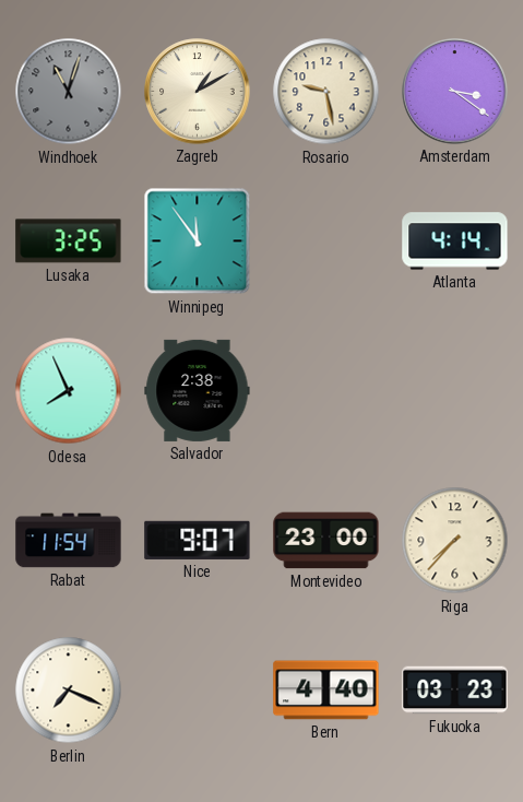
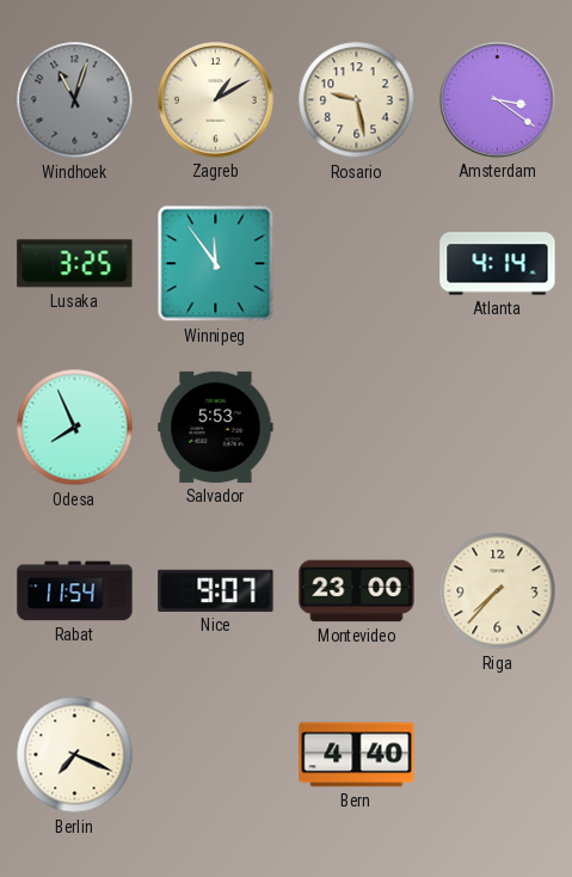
Salvador: 2:38 -> 5:53 (216, 427)
Fukuoka: 03:23 -> none (455, 691)
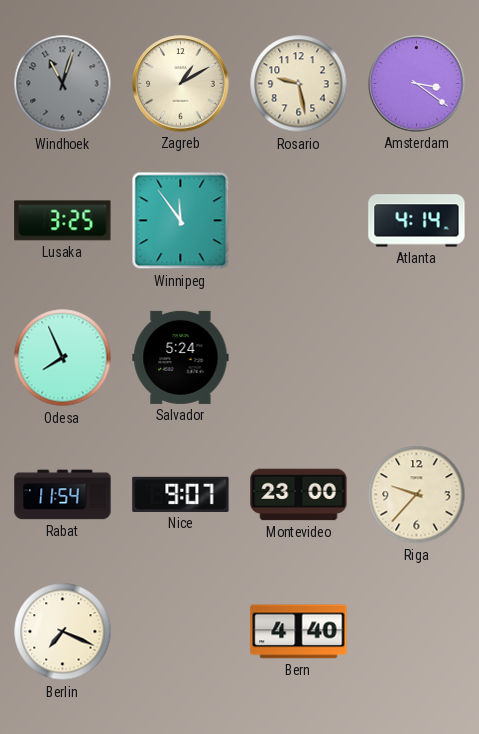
Salvador: 5:53 -> 5:24 (181, 357)
Riga: 7:37 -> 9:37 (417, 495)
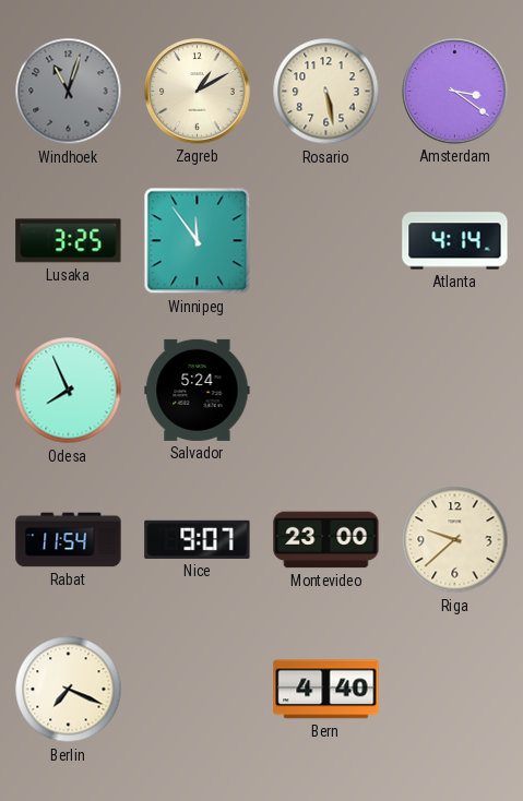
Rosario: 9:28 -> 5:28 (326, 92)
Riga: 9:37 -> 9:38 (455, 540)
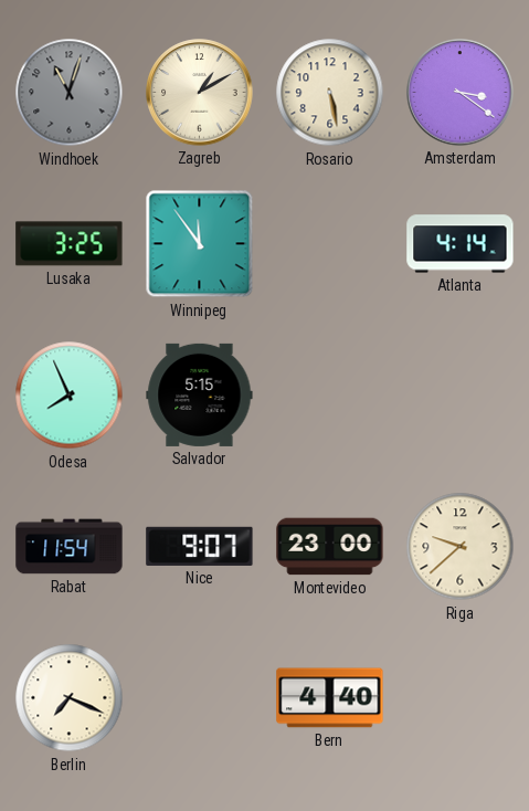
Salvador: 5:24 -> 5:15 (200, 394)
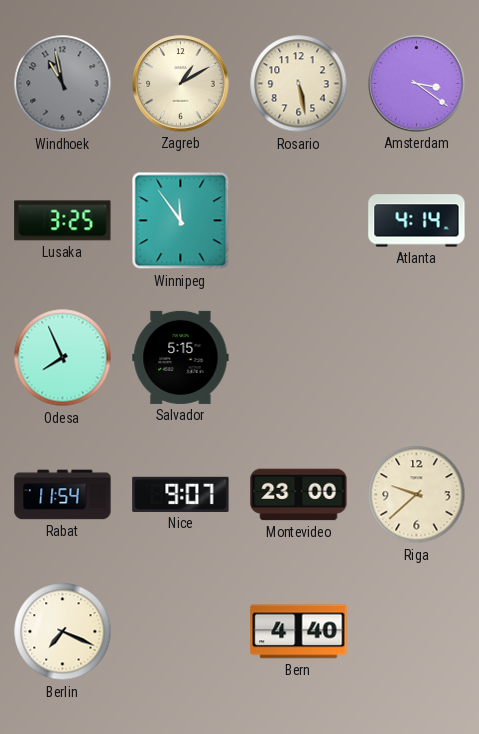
Windhoek: 11:03 -> 10:58 (63, 84)
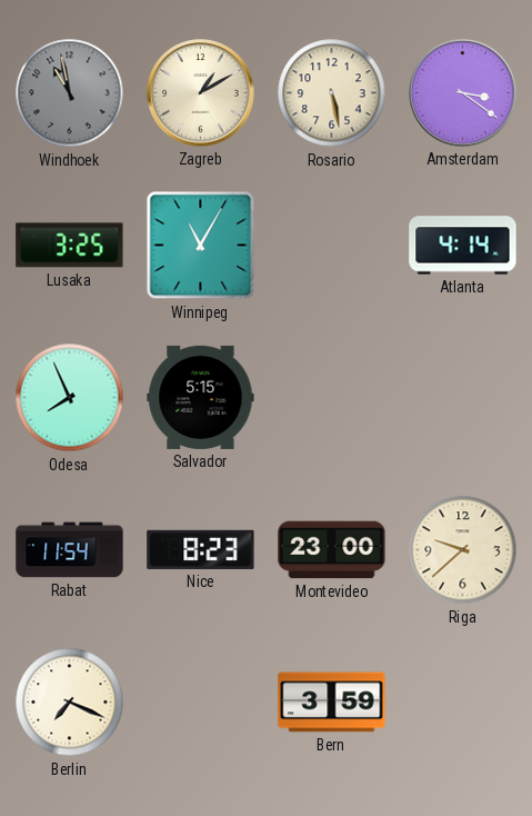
Winnipeg: 11:54 -> 11:05 (201, 246)
Nice: 9:07 -> 8:23 (201, 549)
Bern: 4:40 -> 3:59 (332, 703)
